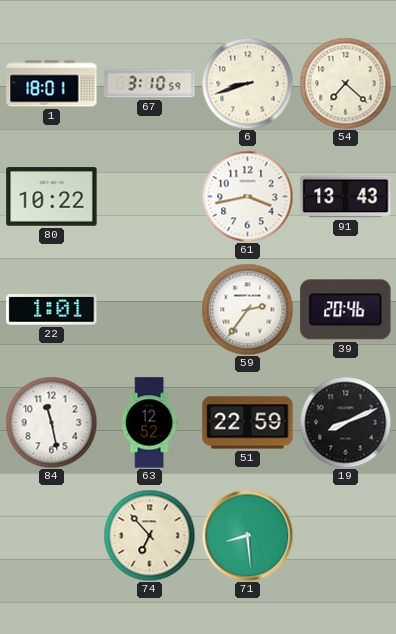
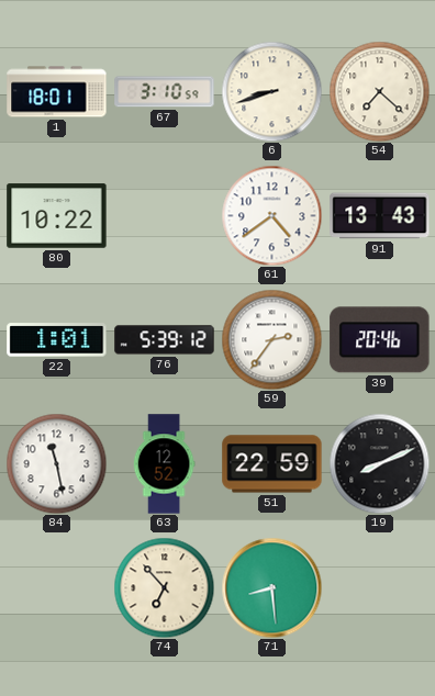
61: 3:43 -> 4:39 (271, 215)
76: none -> 5:39 (165, 340)
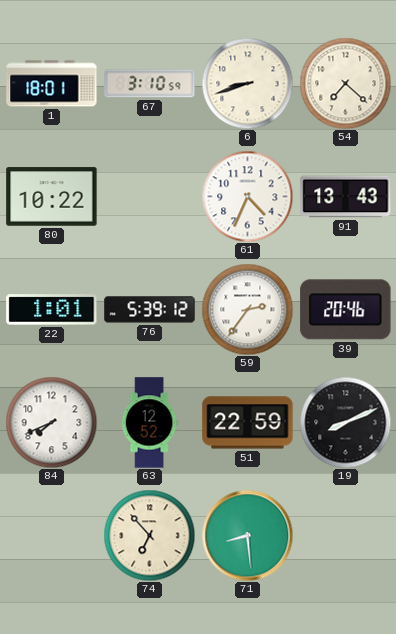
61: 4:39 -> 4:34 (247, 196)
84: 11:28 -> 7:41 (51, 422)
